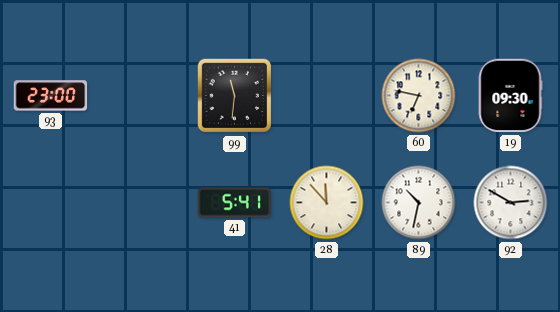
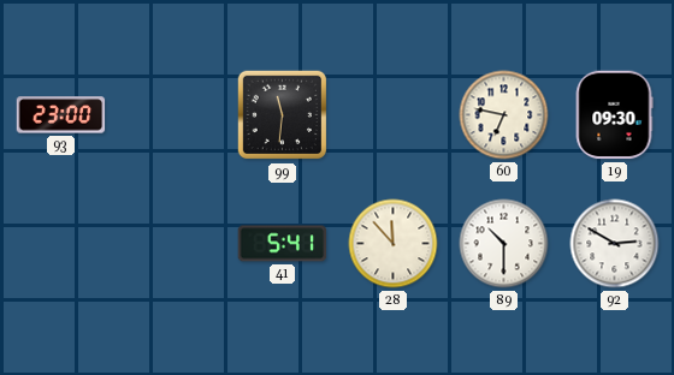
89: 10:32 -> 10:30 (504, 244)
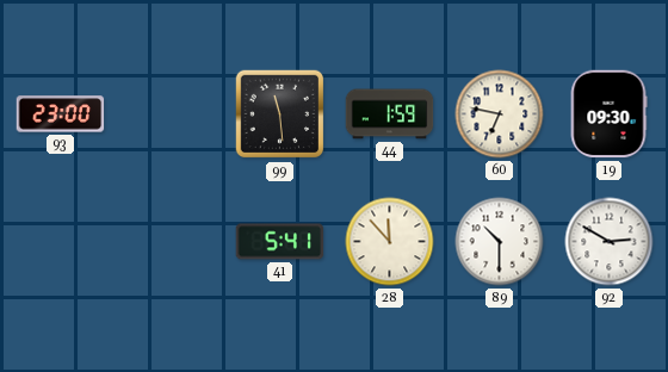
99: 11:31 -> 11:29 (280, 114)
44: none -> 1:59 (390, 114)
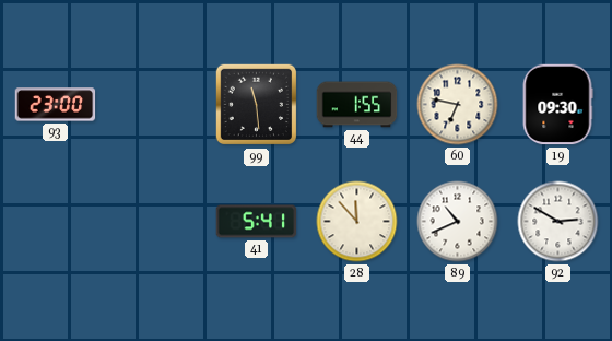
44: 1:59 -> 1:55 (357, 105)
89: 10:30 -> 10:41 (458, 222)
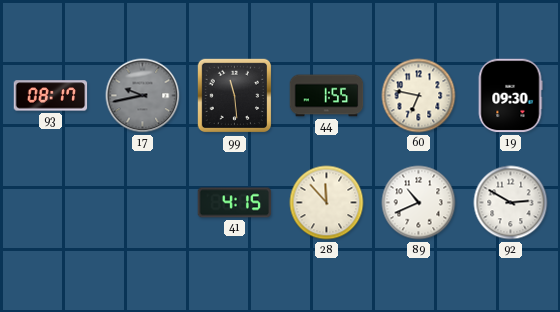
93: 23:00 -> 08:17 (51, 96)
17: none -> 9:43 (143, 96)
41: 5:41 -> 4:15 (235, 203)
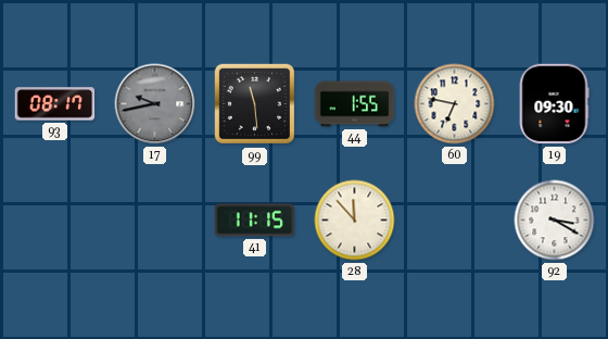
41: 4:15 -> 11:15 (255, 221)
89: 10:41 -> none (419, 203)
92: 2:50 -> 3:20 (555, 221)
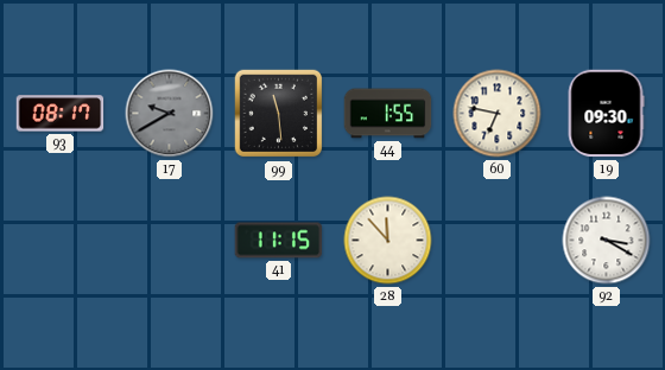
17: 9:43 -> 9:40 (170, 114)
